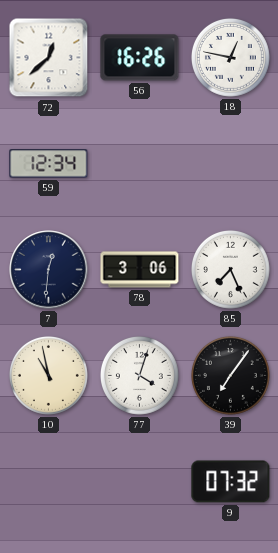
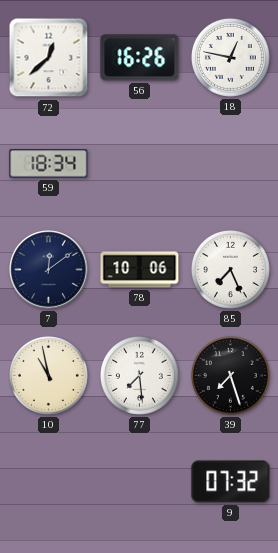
59: 12:34 -> 18:34 (49, 164)
7: 12:31 -> 12:09 (49, 270)
78: 3:06 -> 10:06 (140, 270)
77: 4:03 -> 7:29 (139, 375)
39: 7:06 -> 7:27 (230, 375)
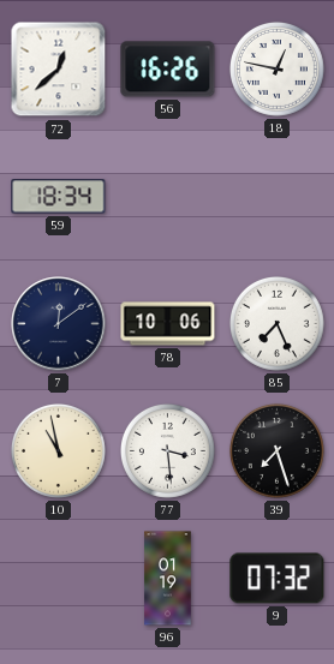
77: 7:29 -> 3:29 (167, 450)
96: none -> 01:19 (168, 579)
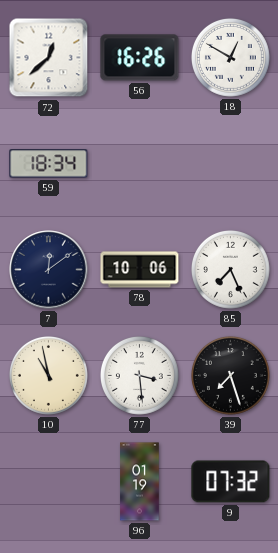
18: 12:47 -> 12:50 (230, 57)
